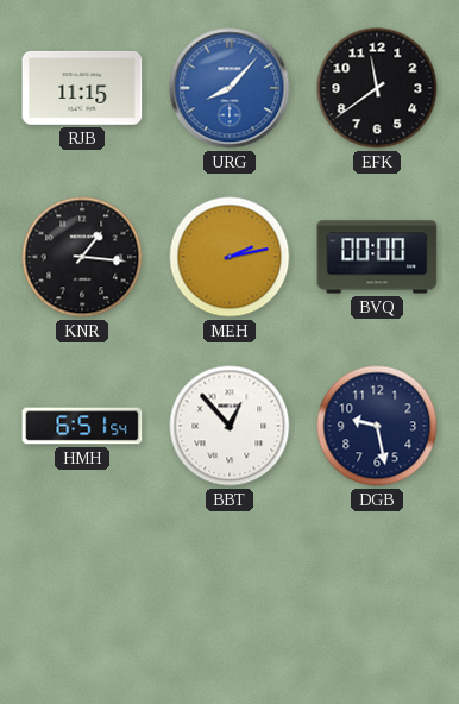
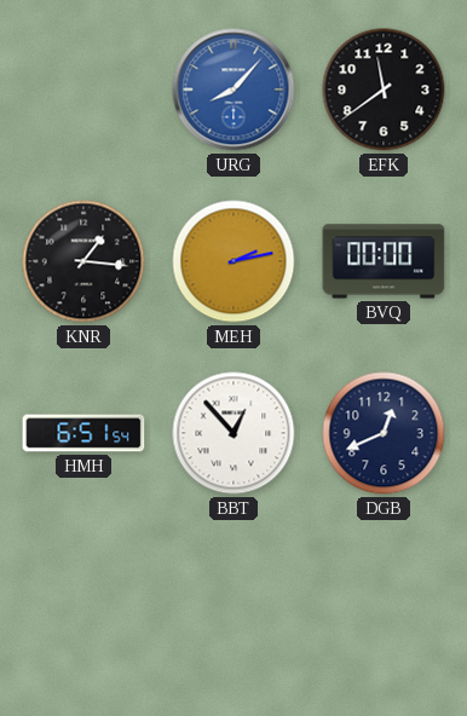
RJB: 11:15 -> none (82, 88)
DGB: 9:28 -> 12:41 (384, 433)
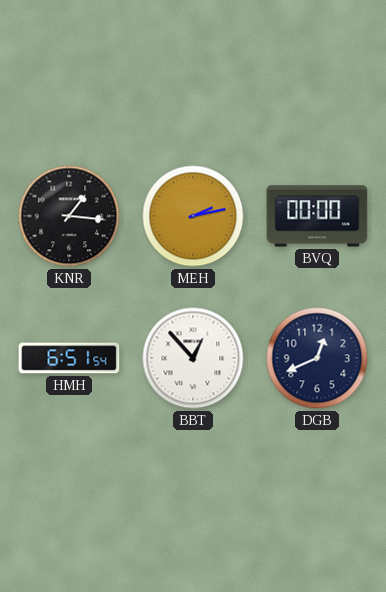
URG: 8:07 -> none (234, 89)
EFK: 11:39 -> none (384, 89)
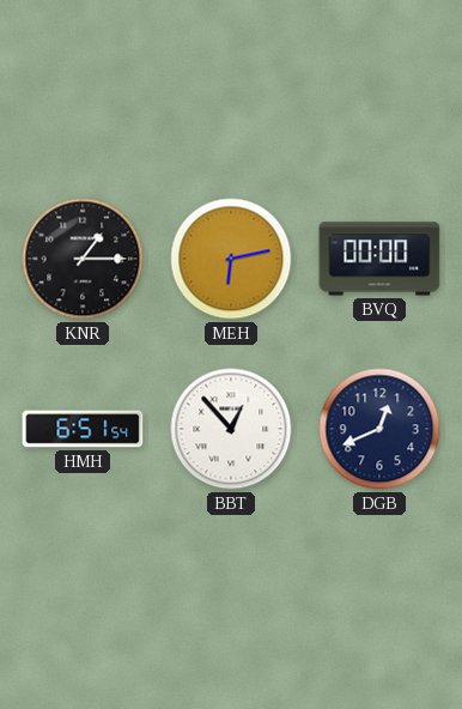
KNR: 1:16 -> 1:15 (83, 259)
MEH: 2:13 -> 6:13 (231, 259)
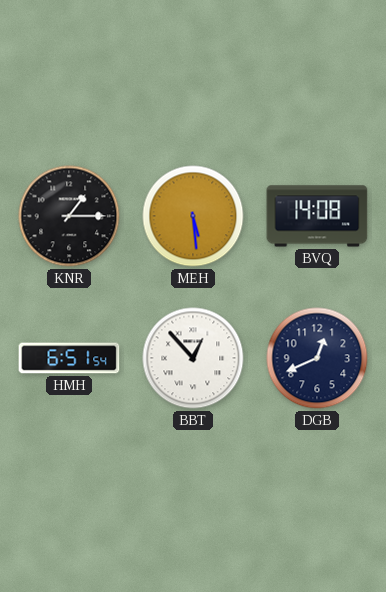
MEH: 6:13 -> 5:29 (193, 216)
BVQ: 00:00 -> 14:08 (317, 216)
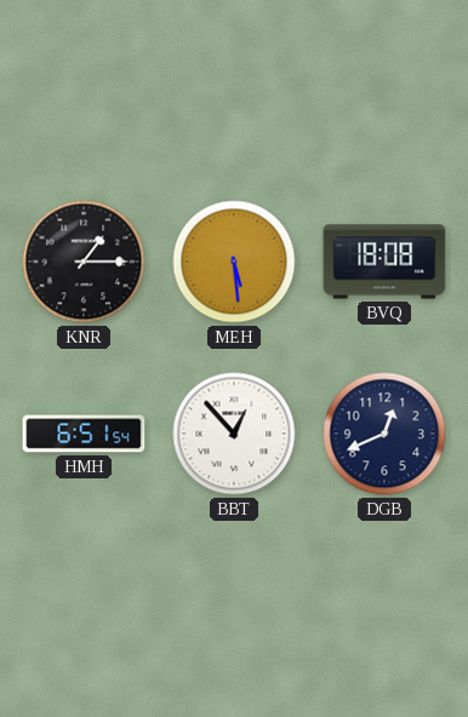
BVQ: 14:08 -> 18:08 (384, 262)
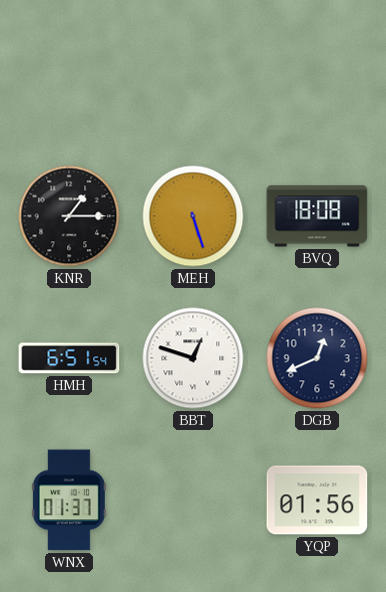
MEH: 5:29 -> 5:27 (193, 216)
BBT: 12:53 -> 12:48 (193, 358)
WNX: none -> 01:37 (69, 500)
YQP: none -> 01:56 (317, 500)
